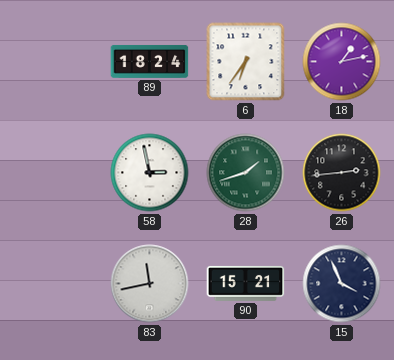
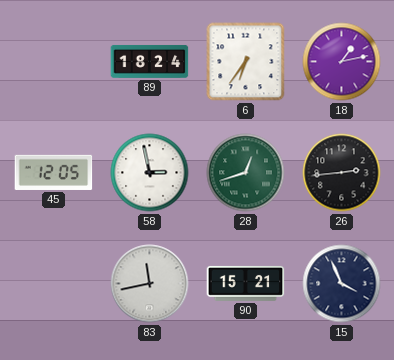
45: none -> 12:05 (54, 172)
28: 1:42 -> 12:42 (246, 173)
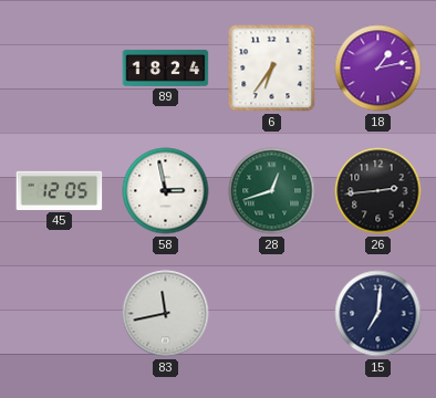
90: 15:21 -> none (246, 283)
15: 3:56 -> 7:01 (378, 314)
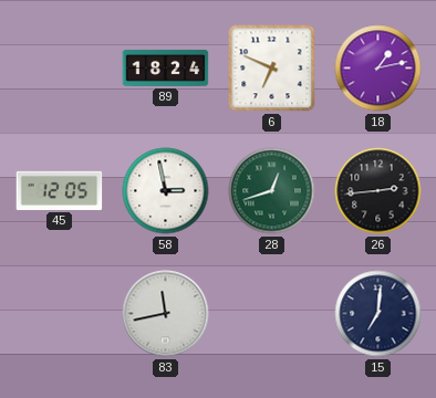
6: 6:36 -> 6:49 (272, 69)
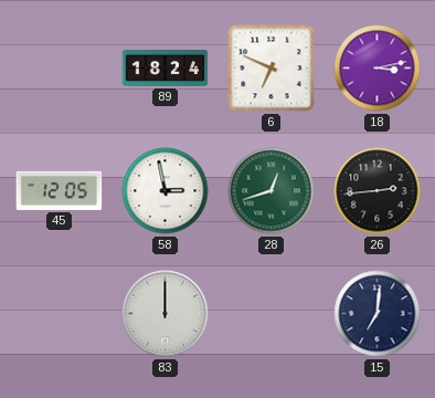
18: 1:13 -> 3:13 (378, 69)
83: 11:43 -> 12:00 (166, 314)
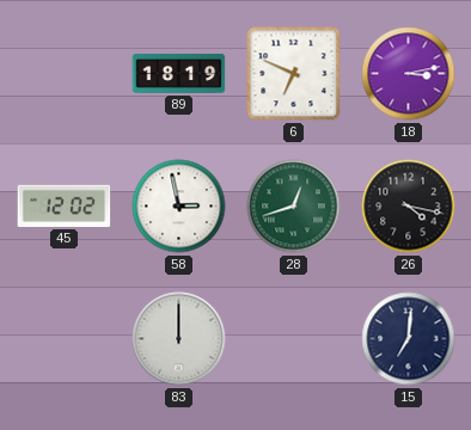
89: 18:24 -> 18:19 (179, 73)
45: 12:05 -> 12:02 (65, 205)
26: 2:44 -> 4:17 (409, 207)
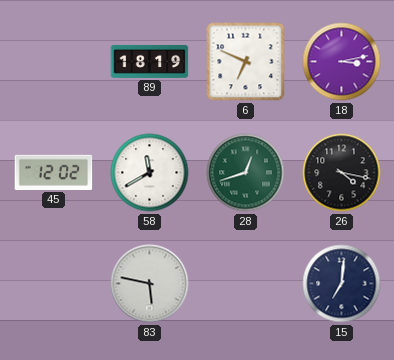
58: 2:58 -> 11:40 (150, 173)
83: 12:00 -> 5:47 (150, 284)
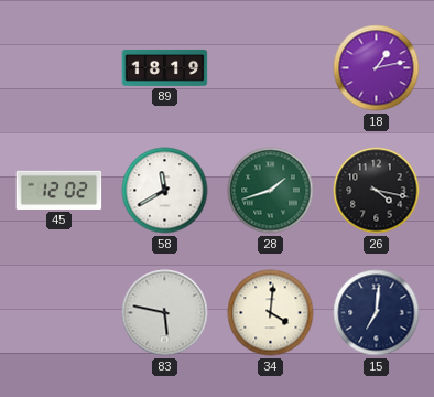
6: 6:49 -> none (246, 62)
18: 3:13 -> 1:13 (377, 68)
28: 12:42 -> 1:42 (271, 191)
34: none -> 4:01 (271, 313)
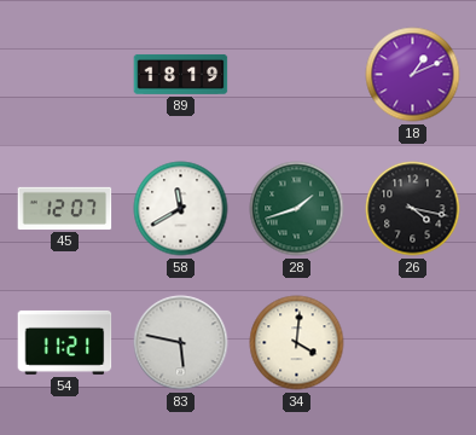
18: 1:13 -> 1:11 (413, 75)
45: 12:02 -> 12:07 (65, 208)
54: none -> 11:21 (65, 342)
15: 7:01 -> none (377, 313)
